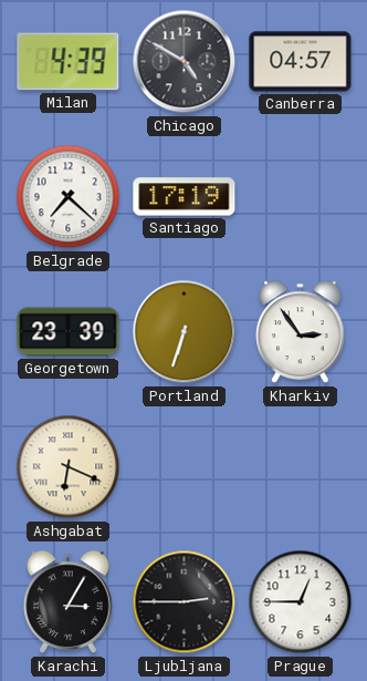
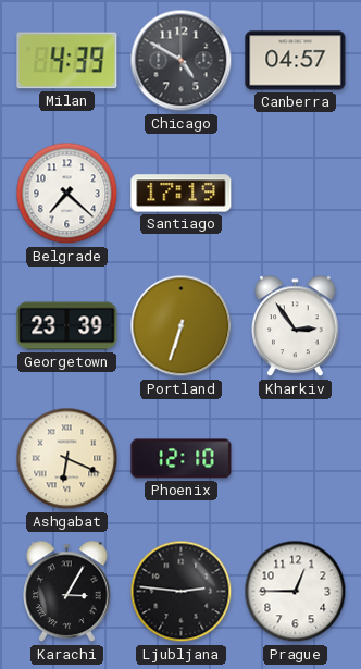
Phoenix: none -> 12:10 (182, 459)
Ljubljana: 2:45 -> 2:46 (182, 592)
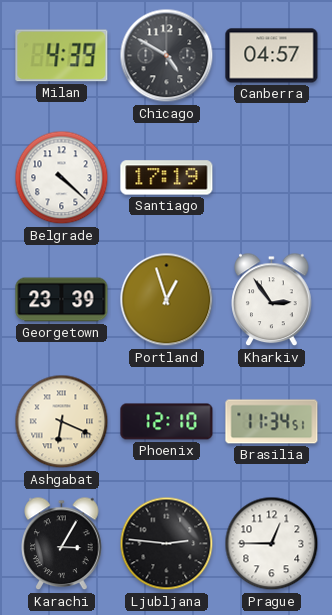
Belgrade: 7:22 -> 4:22 (62, 178)
Portland: 6:33 -> 12:57 (167, 300)
Brasilia: none -> 11:34 (272, 422)
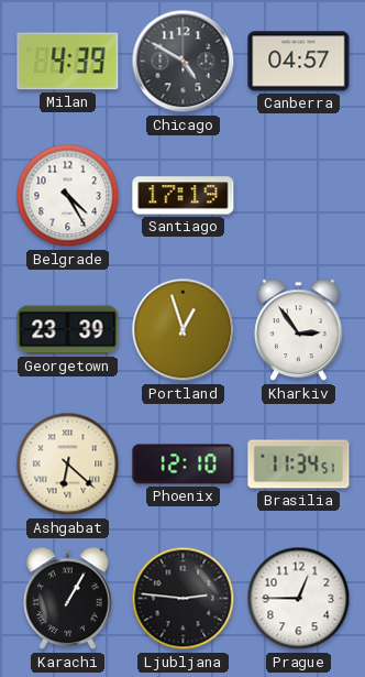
Belgrade: 4:22 -> 4:25 (68, 196)
Ashgabat: 6:19 -> 6:22 (68, 465)
Karachi: 3:05 -> 1:05 (68, 599)
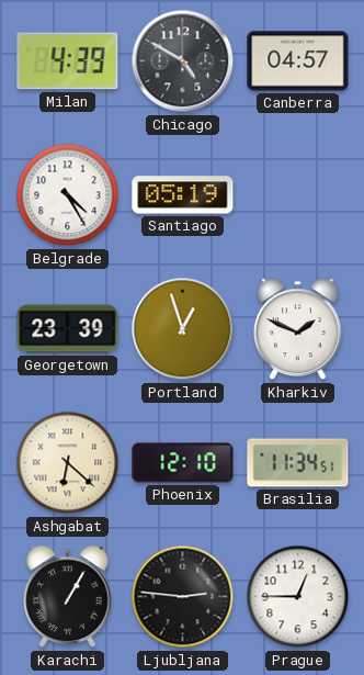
Santiago: 17:19 -> 05:19 (183, 195)
Kharkiv: 2:54 -> 1:49 (298, 329)
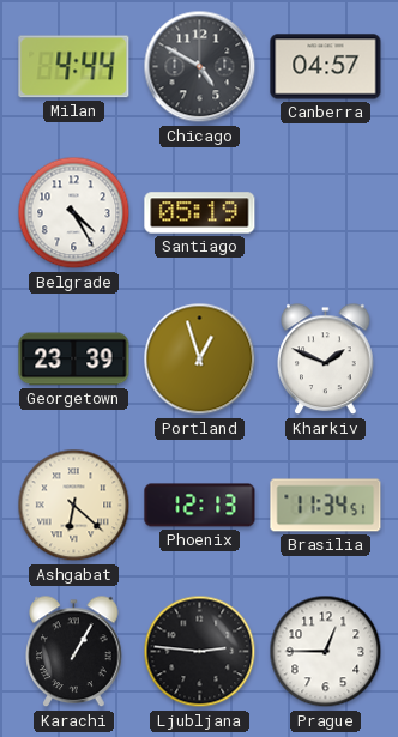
Milan: 4:39 -> 4:44 (74, 67)
Phoenix: 12:10 -> 12:13 (200, 506)
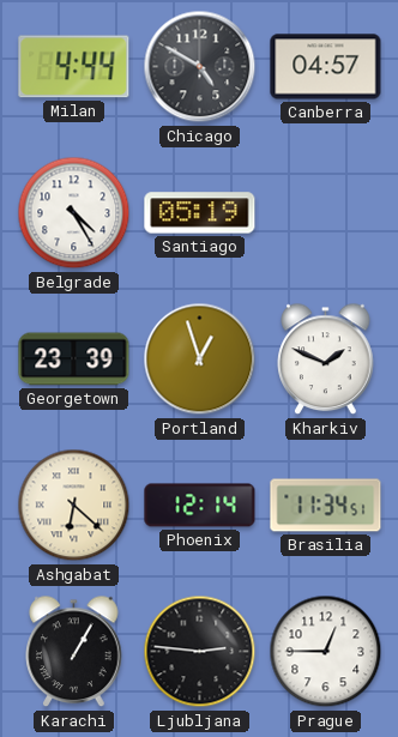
Phoenix: 12:13 -> 12:14 (200, 506)
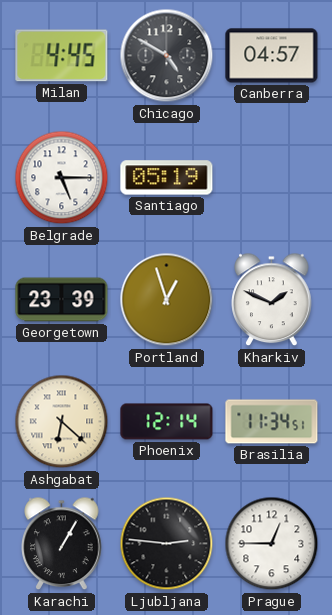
Milan: 4:44 -> 4:45 (62, 56)
Belgrade: 4:25 -> 5:15 (62, 178)
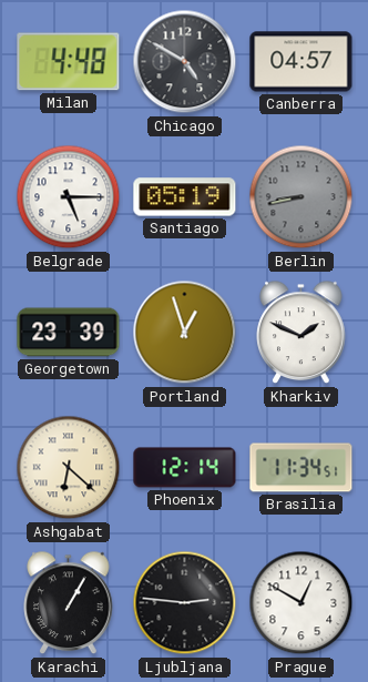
Milan: 4:45 -> 4:48 (69, 62)
Berlin: none -> 8:43 (301, 197)
Prague: 12:45 -> 12:50 (301, 603)
